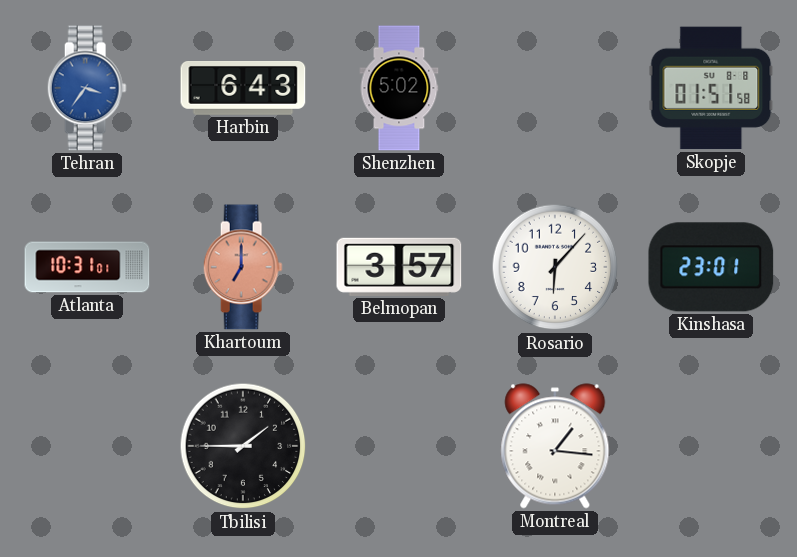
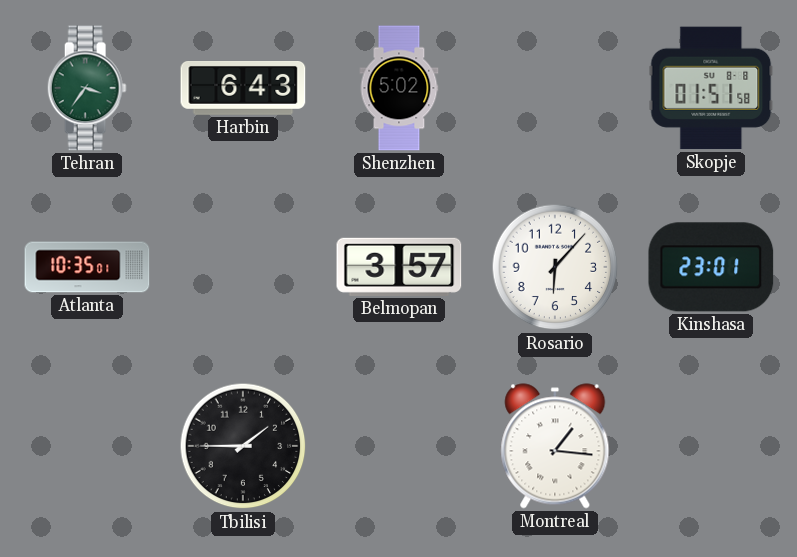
Tehran dial: blue -> green (87, 88)
Atlanta: 10:31 -> 10:35 (87, 267)
Khartoum: 7:00 -> none (243, 267)
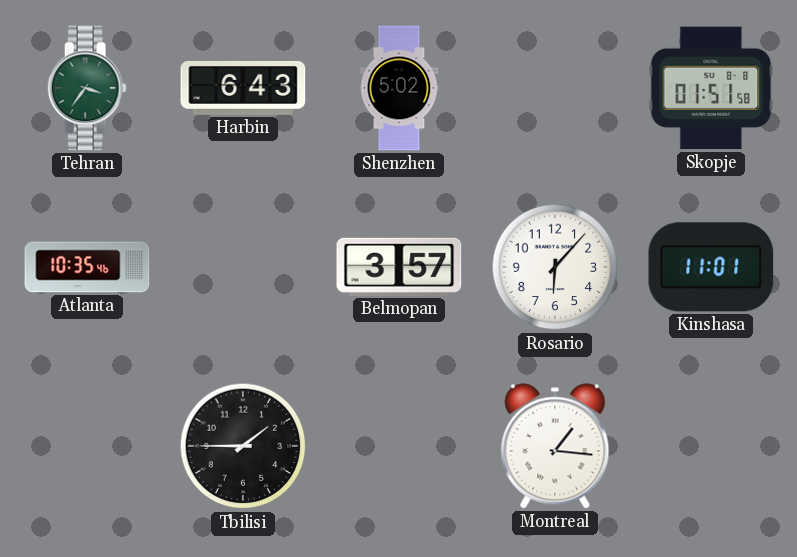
Atlanta: 10:35:01 -> 10:35:46 (87, 267)
Kinshasa: 23:01 -> 11:01 (711, 267)
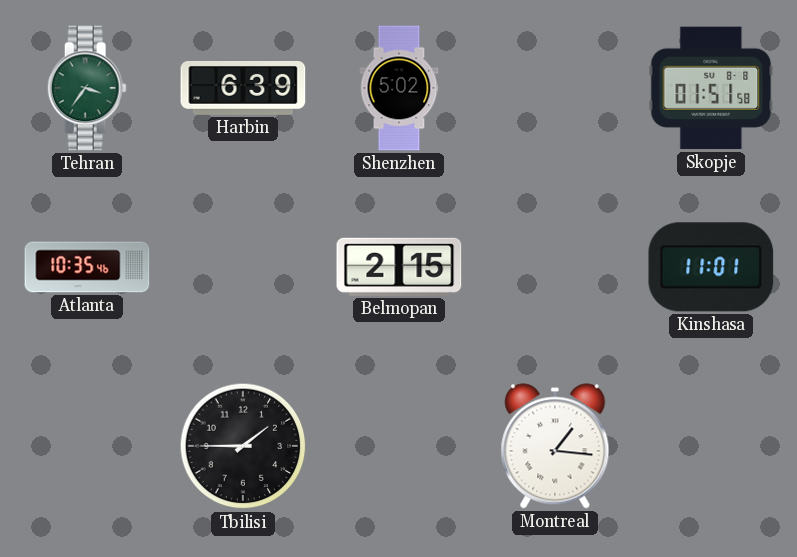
Harbin: 6:43 -> 6:39 (243, 89)
Belmopan: 3:57 -> 2:15 (399, 267)
Rosario: 6:07 -> none (555, 267)
